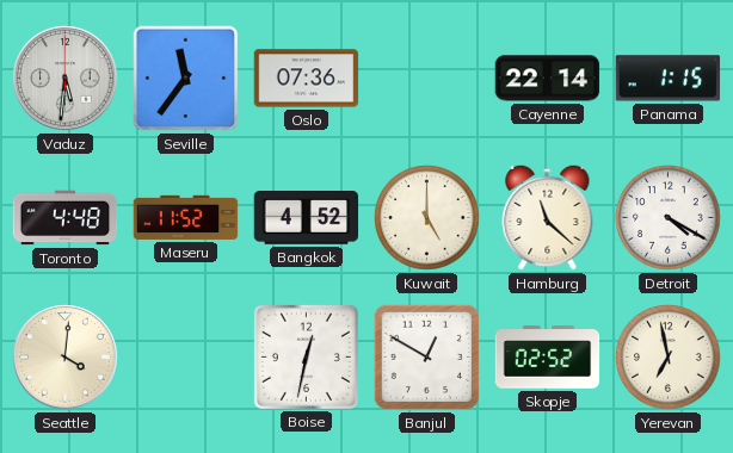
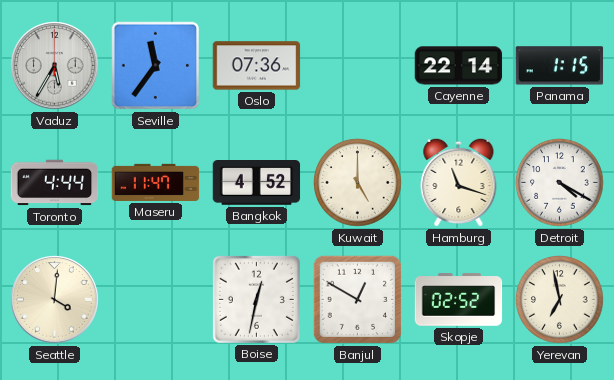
Vaduz: 5:31 -> 5:35 (55, 66)
Toronto: 4:48 -> 4:44 (55, 183)
Maseru: 11:52 -> 11:47 (156, 182)
Hamburg: 11:22 -> 11:18 (459, 182)
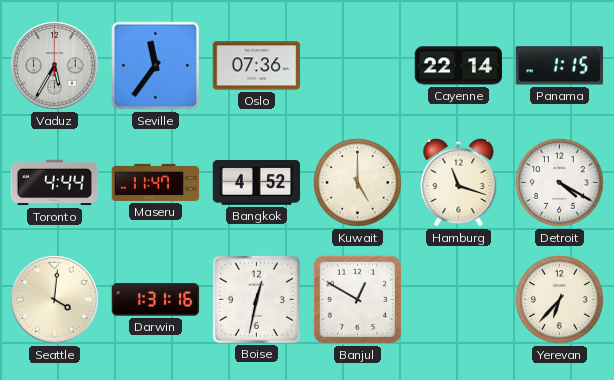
Darwin: none -> 1:31 (156, 300)
Skopje: 02:52 -> none (459, 300)
Yerevan: 6:58 -> 6:37 (560, 300)
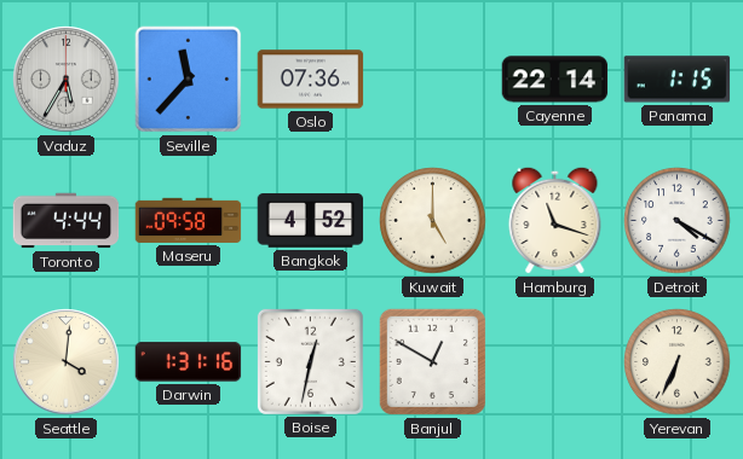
Seville: 11:36 -> 11:37 (189, 80)
Maseru: 11:47 -> 09:58 (189, 220)
Yerevan: 6:37 -> 6:34 (678, 362)
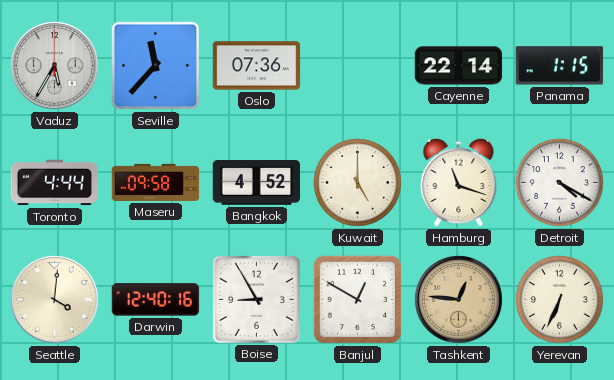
Darwin: 1:31 -> 12:40 (156, 300)
Boise: 12:32 -> 8:55 (256, 299)
Tashkent: none -> 12:46 (459, 300)
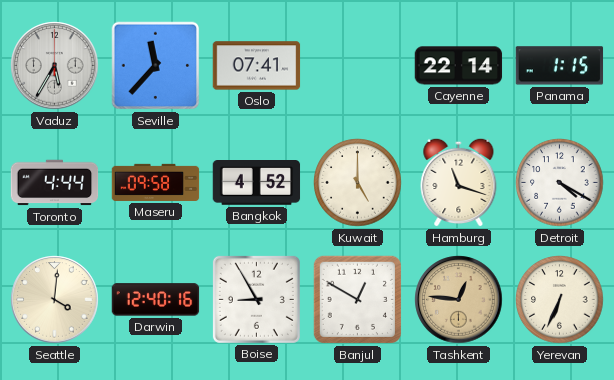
Oslo: 07:36 -> 07:41 (257, 66)
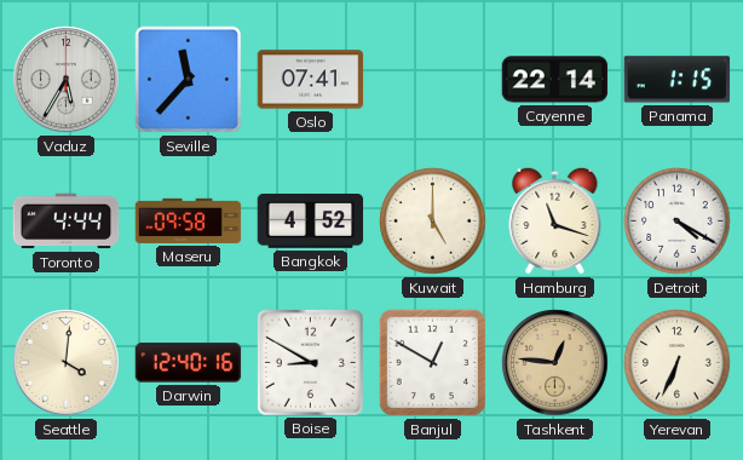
Boise: 8:55 -> 8:50 (310, 362)
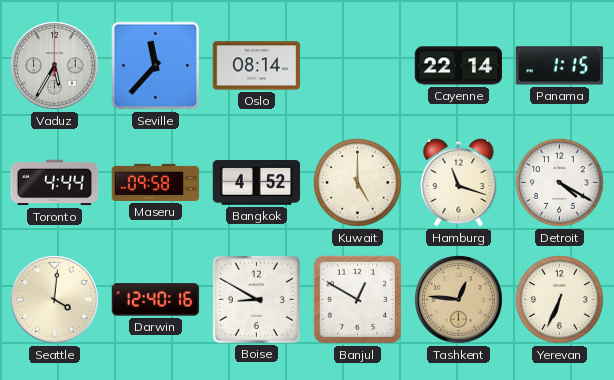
Oslo: 07:41 -> 08:14 (257, 66)
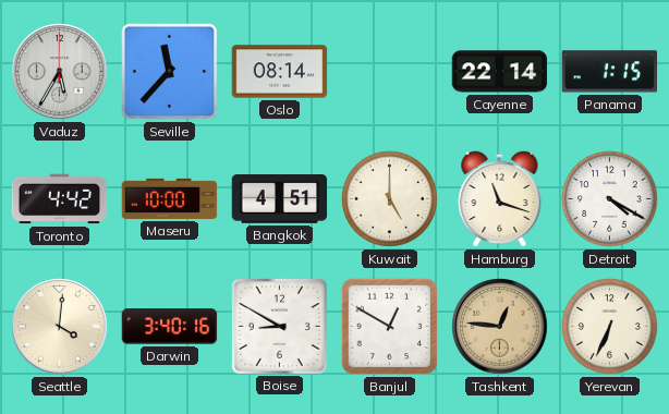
Toronto: 4:44 -> 4:42 (60, 199)
Maseru: 09:58 -> 10:00 (170, 198)
Bangkok: 4:52 -> 4:51 (280, 199)
Darwin: 12:40 -> 3:40 (170, 327)
